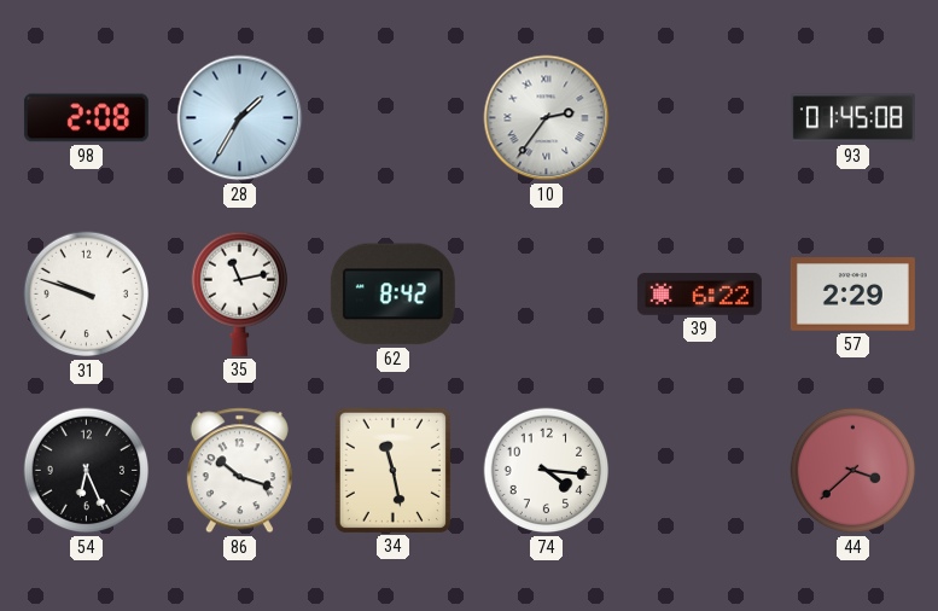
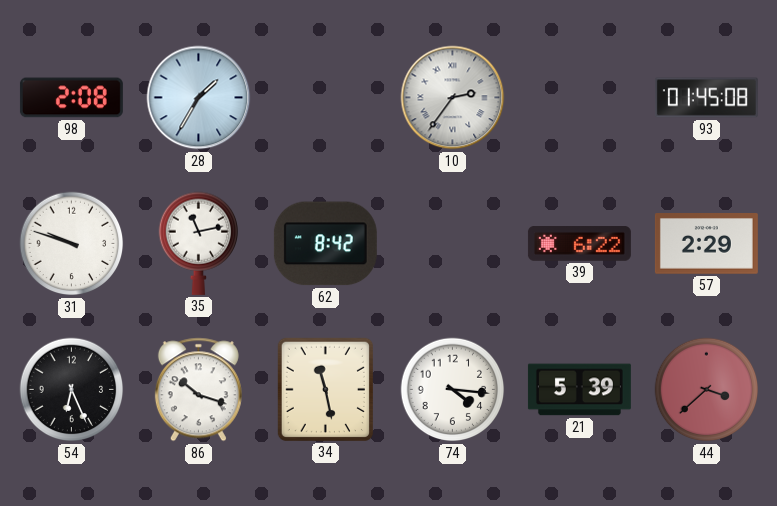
21: none -> 5:39 (579, 390)
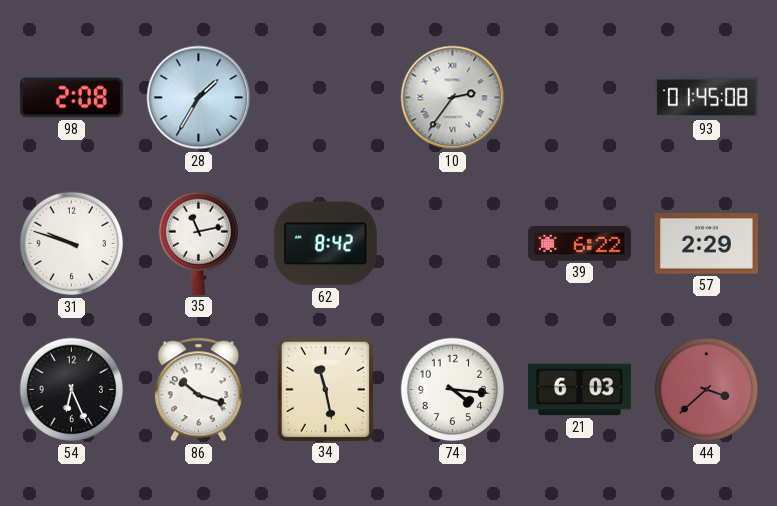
21: 5:39 -> 6:03 (579, 390)
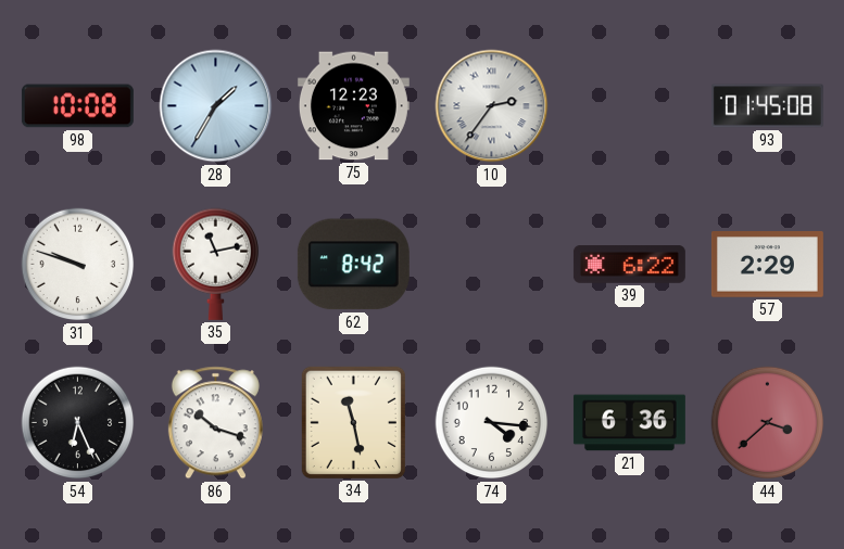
98: 2:08 -> 10:08 (77, 106)
75: none -> 12:23 (353, 106)
21: 6:03 -> 6:36 (629, 423)
